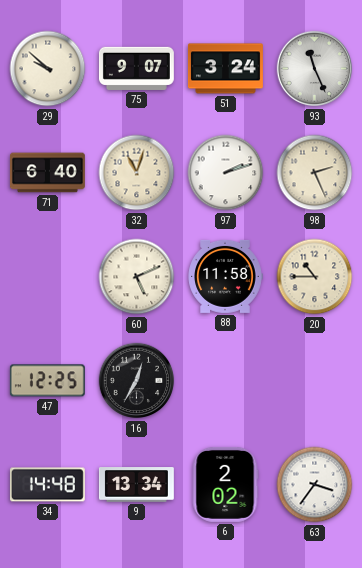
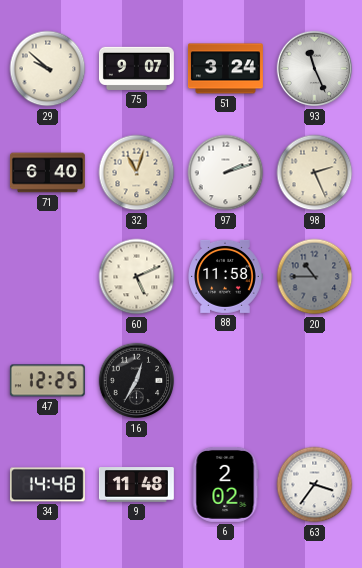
20 dial: cream -> grey (315, 277)
9: 13:34 -> 11:48 (136, 485)
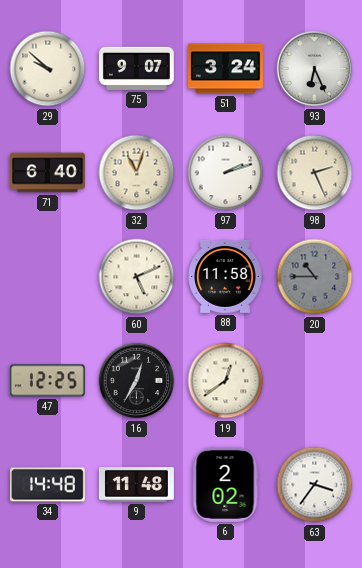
93: 11:26 -> 6:26 (315, 69)
19: none -> 12:39 (226, 381)
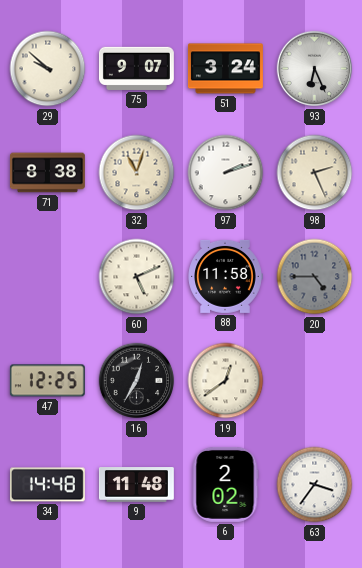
71: 6:40 -> 8:38 (47, 173)
20: 10:45 -> 4:45 (315, 277)
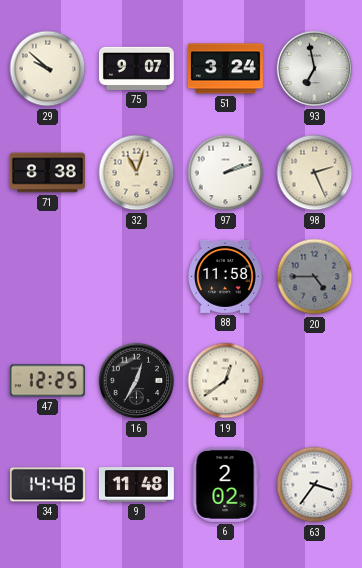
93: 6:26 -> 6:58 (315, 69)
60: 5:11 -> none (137, 277)
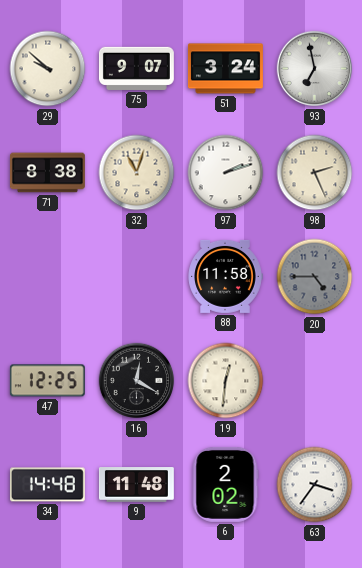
16: 12:35 -> 12:20 (137, 381)
19: 12:39 -> 12:31 (226, 381)
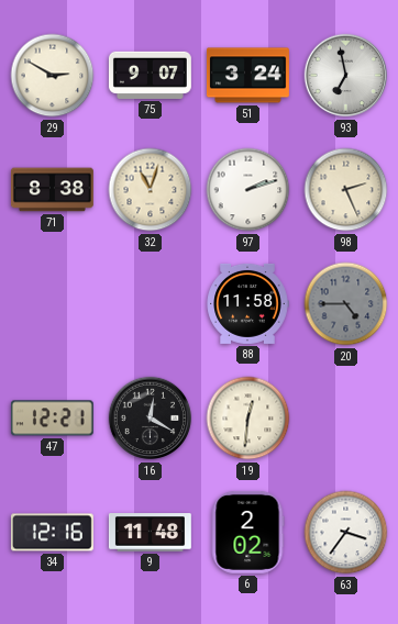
29: 9:52 -> 2:50 (53, 76)
47: 12:25 -> 12:21 (52, 419)
34: 14:48 -> 12:16 (52, 533)
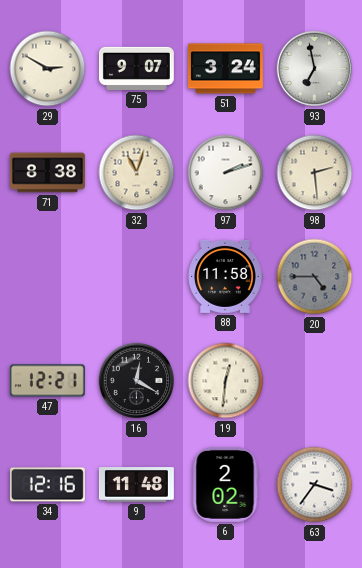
98: 2:26 -> 2:29 (315, 173)
